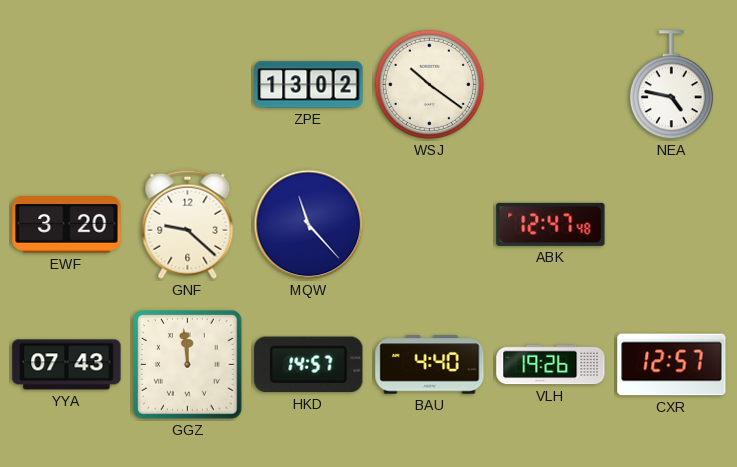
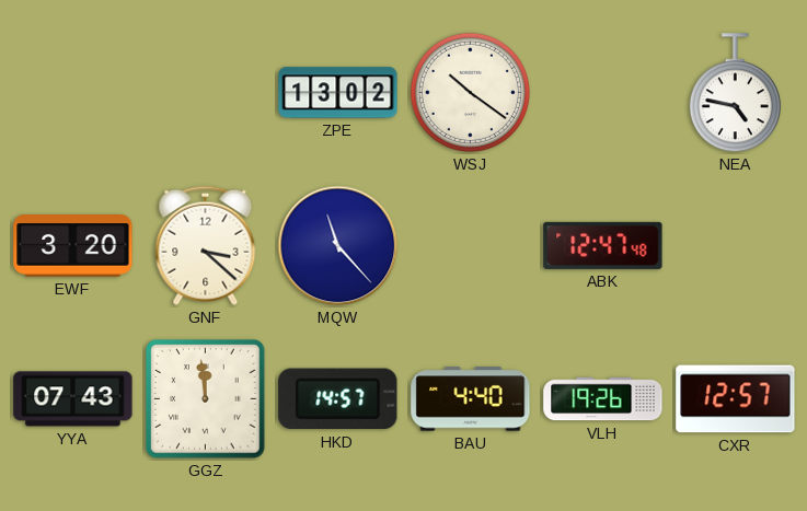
GNF: 9:22 -> 3:22 (206, 245)
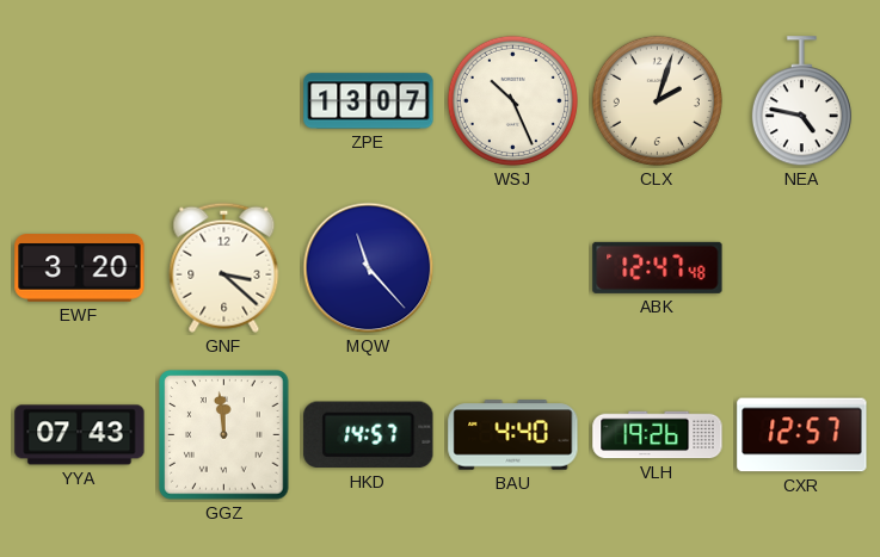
ZPE: 13:02 -> 13:07 (369, 101)
WSJ: 10:21 -> 10:26 (512, 100)
CLX: none -> 2:03 (657, 100)
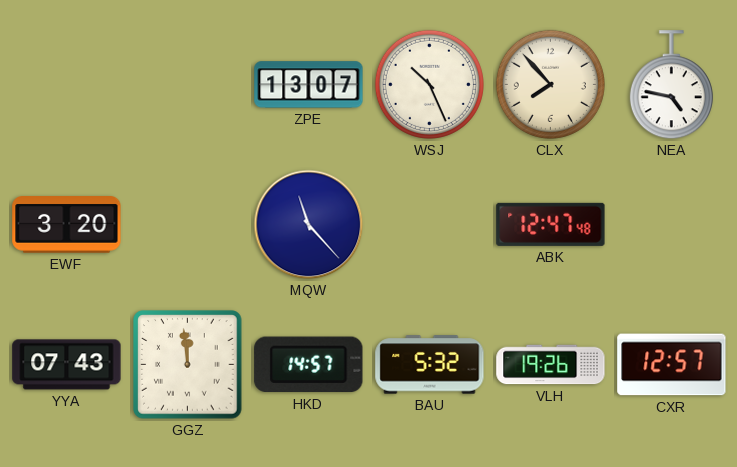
CLX: 2:03 -> 7:53 (550, 84)
GNF: 3:22 -> none (224, 267)
BAU: 4:40 -> 5:32 (430, 365)
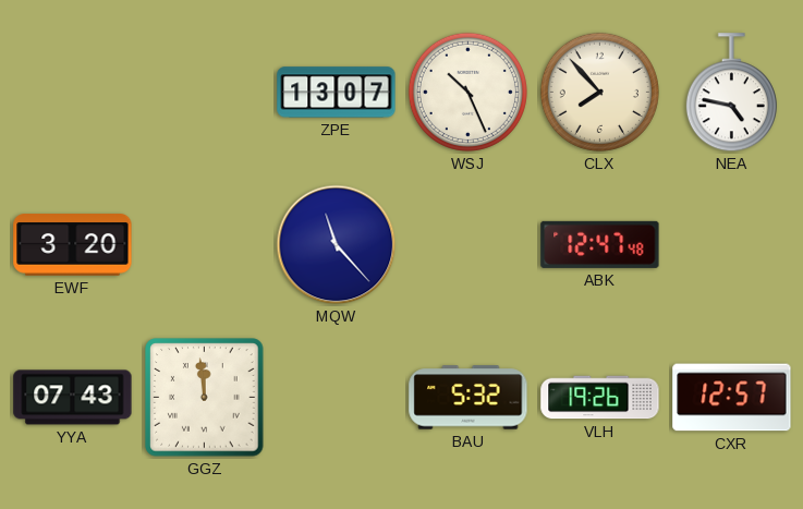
HKD: 14:57 -> none (309, 365)
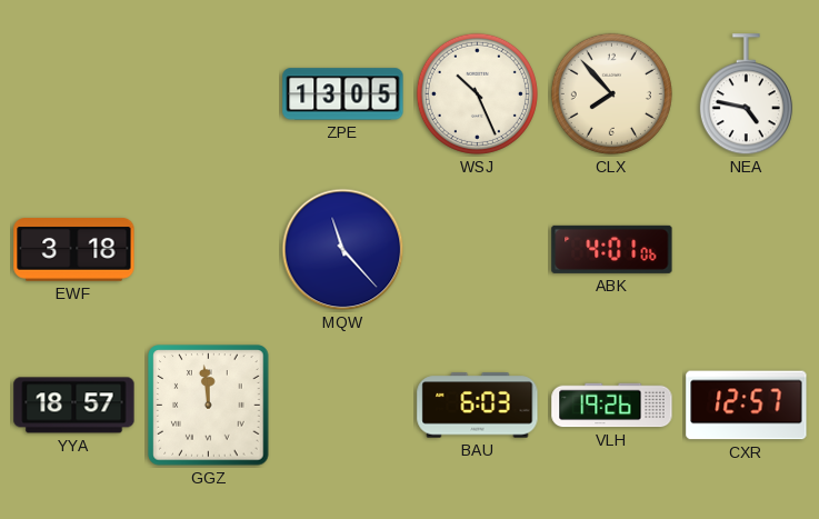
ZPE: 13:07 -> 13:05 (343, 94)
EWF: 3:20 -> 3:18 (74, 250)
ABK: 12:47 -> 4:01 (612, 249)
YYA: 07:43 -> 18:57 (74, 406)
BAU: 5:32 -> 6:03 (478, 406)
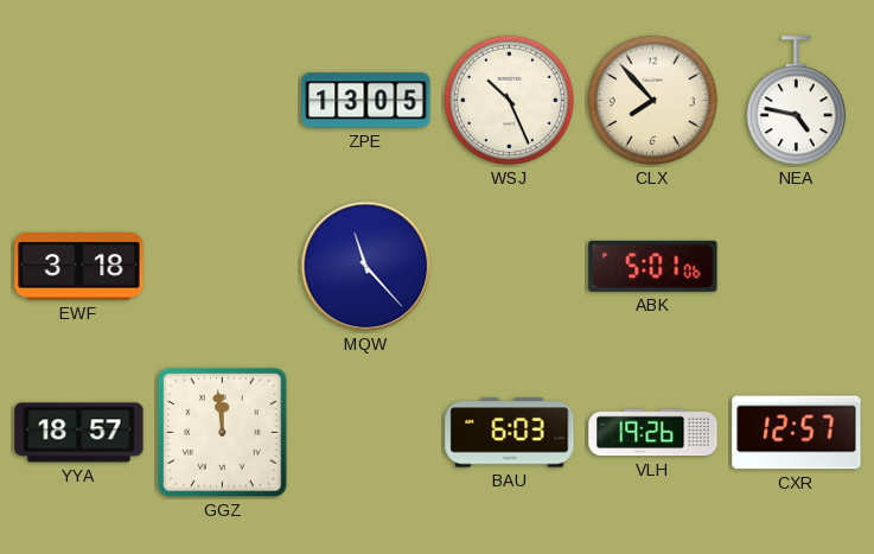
ABK: 4:01 -> 5:01 (653, 266)
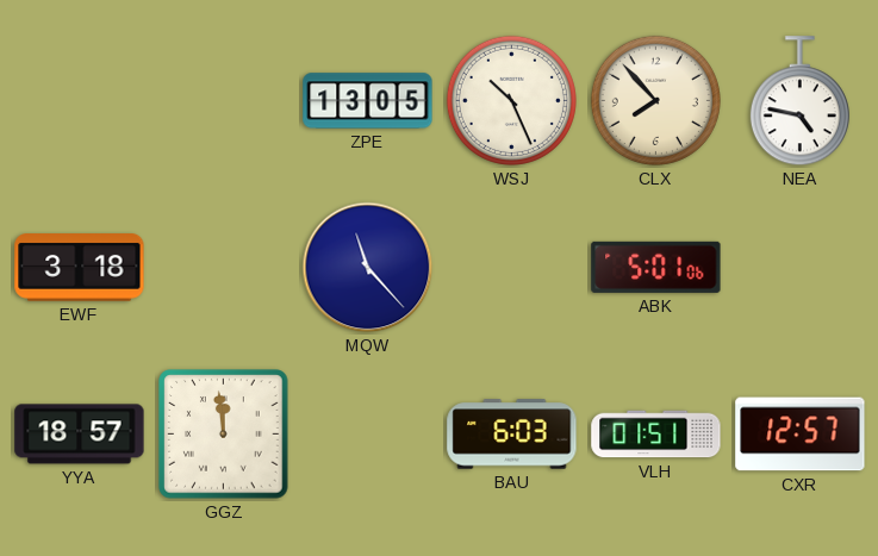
VLH: 19:26 -> 01:51 (656, 435)
